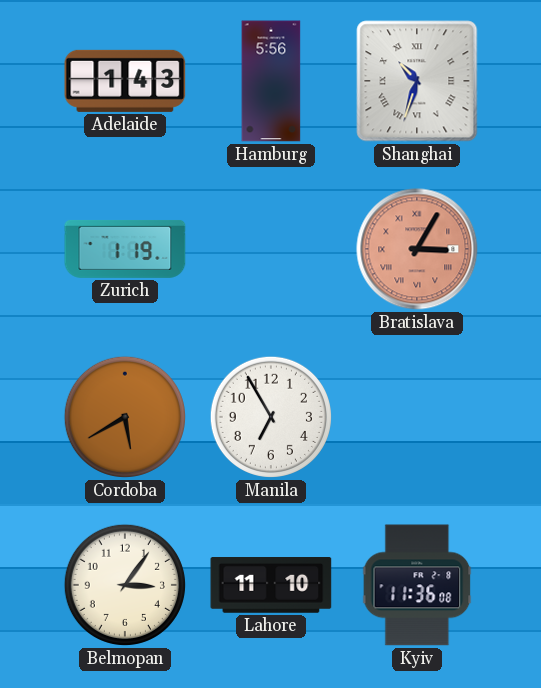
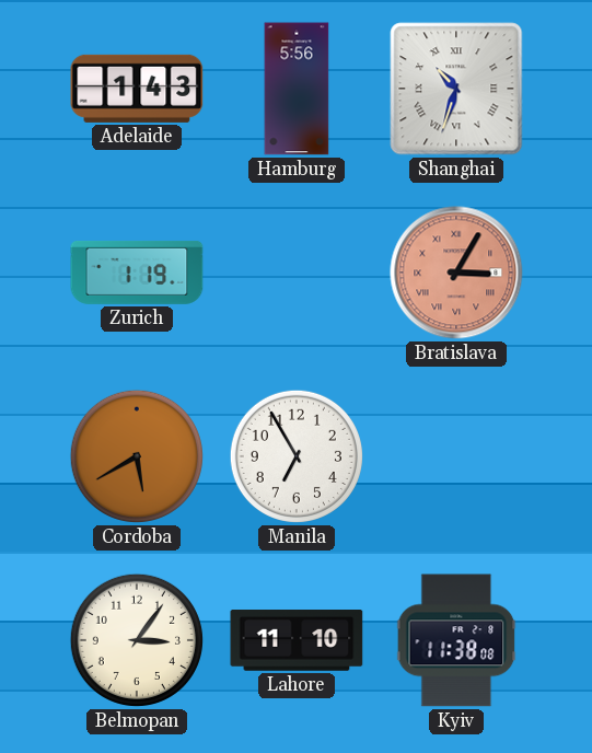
Kyiv: 11:36 -> 11:38 (456, 640)
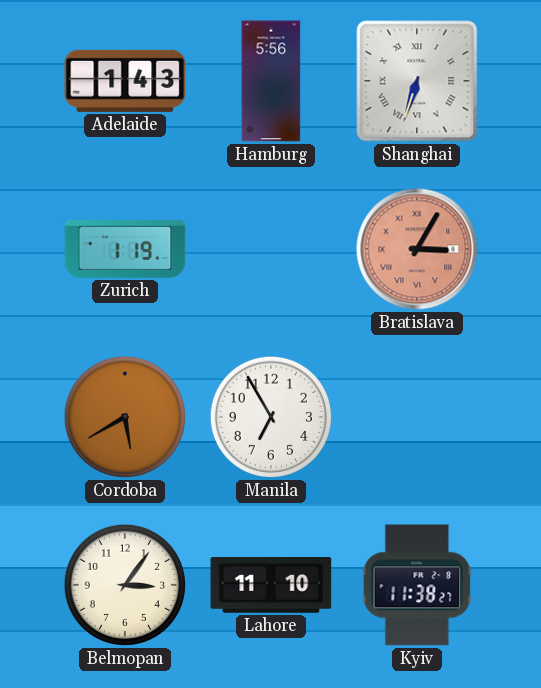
Shanghai: 10:33 -> 6:33 (417, 81)
Kyiv: 11:38:08 -> 11:38:27 (417, 585)
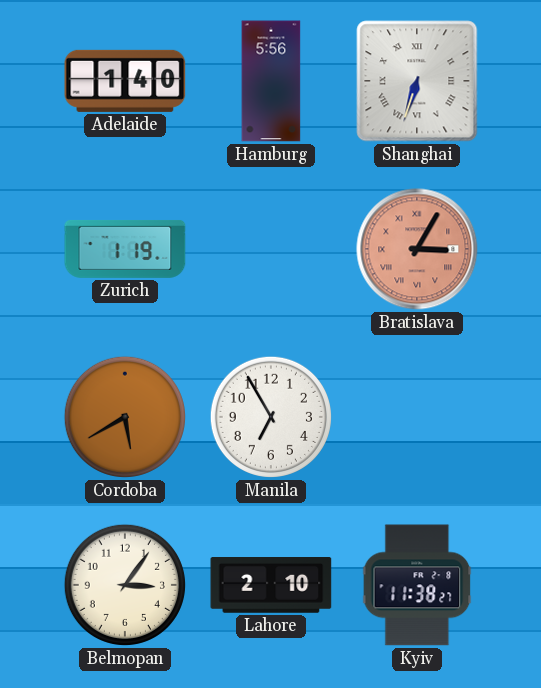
Adelaide: 1:43 -> 1:40 (125, 81)
Lahore: 11:10 -> 2:10 (271, 586)
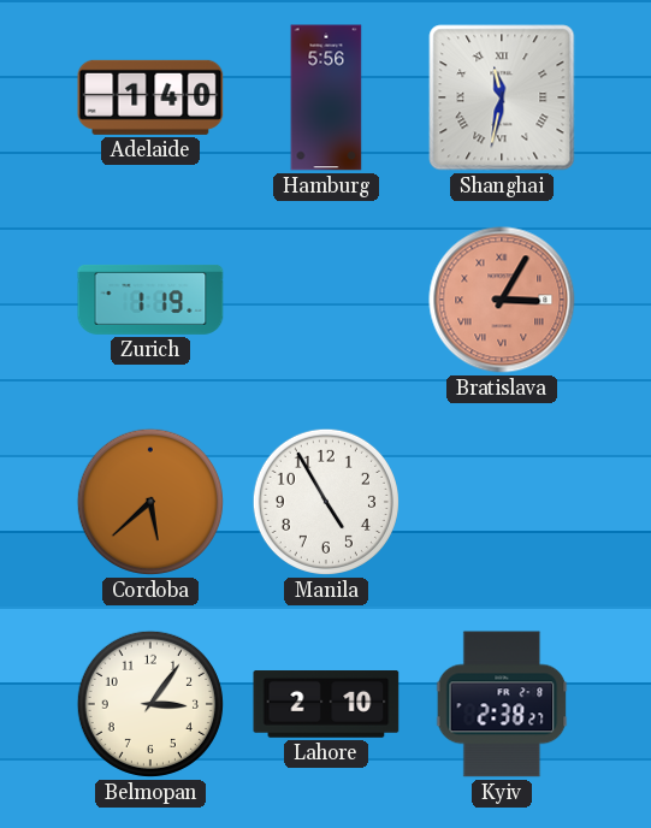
Shanghai: 6:33 -> 11:32 (502, 97)
Cordoba: 5:40 -> 5:38 (150, 502)
Manila: 6:55 -> 4:55 (326, 502)
Kyiv: 11:38 -> 2:38 (502, 704)
